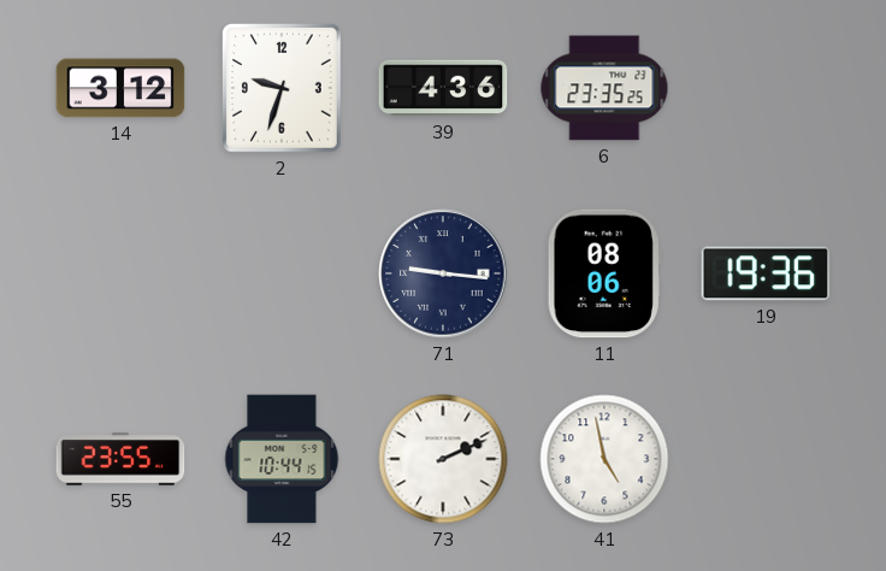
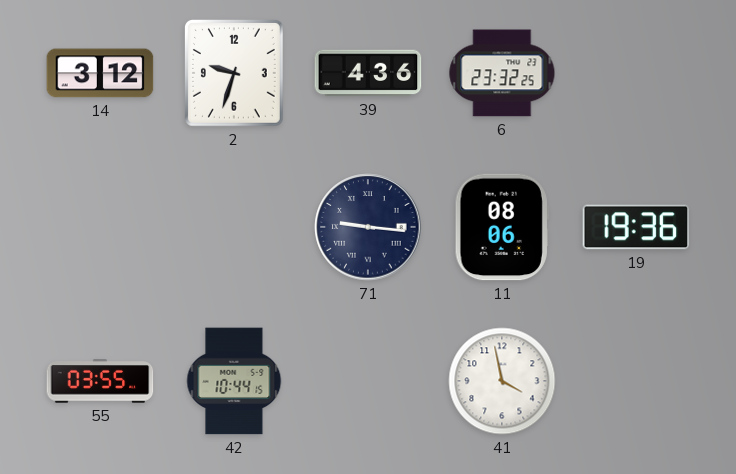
6: 23:35 -> 23:32 (502, 73)
55: 23:55 -> 03:55 (100, 381)
73: 2:11 -> none (443, 459)
41: 4:58 -> 3:58 (502, 381)
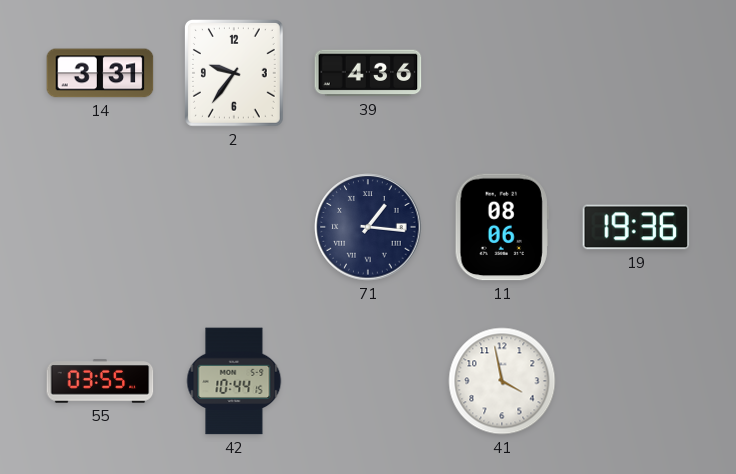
14: 3:12 -> 3:31 (100, 73)
2: 9:33 -> 9:36 (234, 74)
6: 23:32 -> none (502, 73)
71: 9:16 -> 1:16 (368, 227)
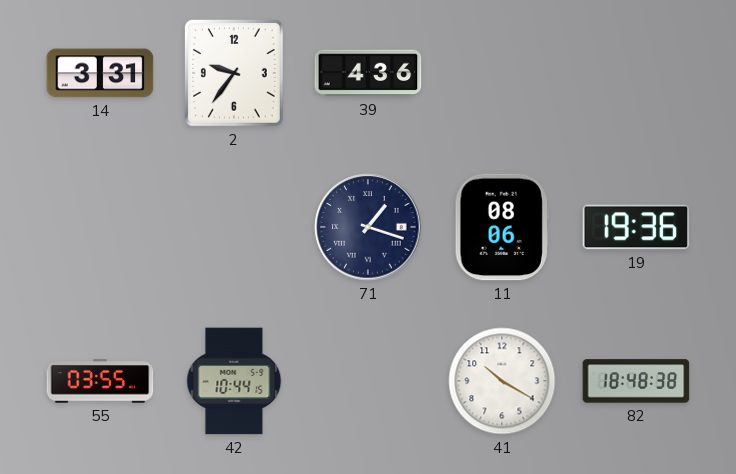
71: 1:16 -> 1:18 (368, 227)
41: 3:58 -> 10:20 (502, 381)
82: none -> 18:48 (636, 381)
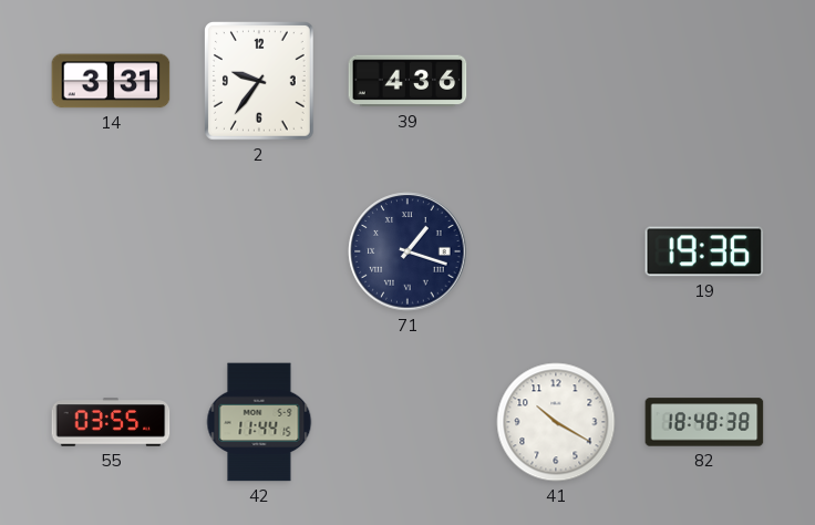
11: 08:06 -> none (502, 227)
42: 10:44 -> 11:44 (259, 422)
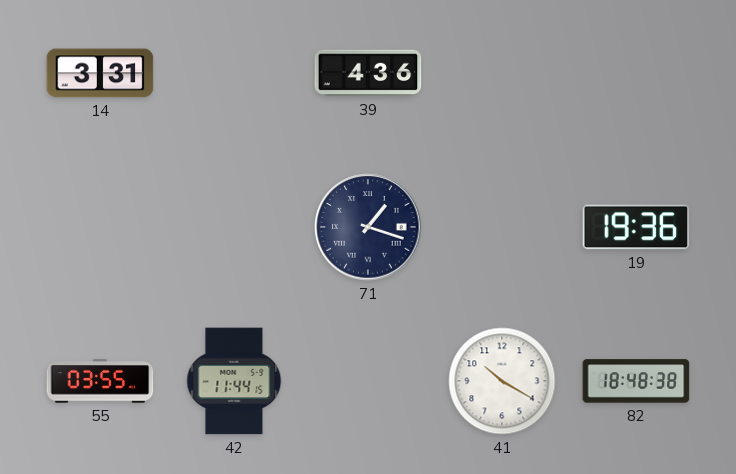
2: 9:36 -> none (259, 82)
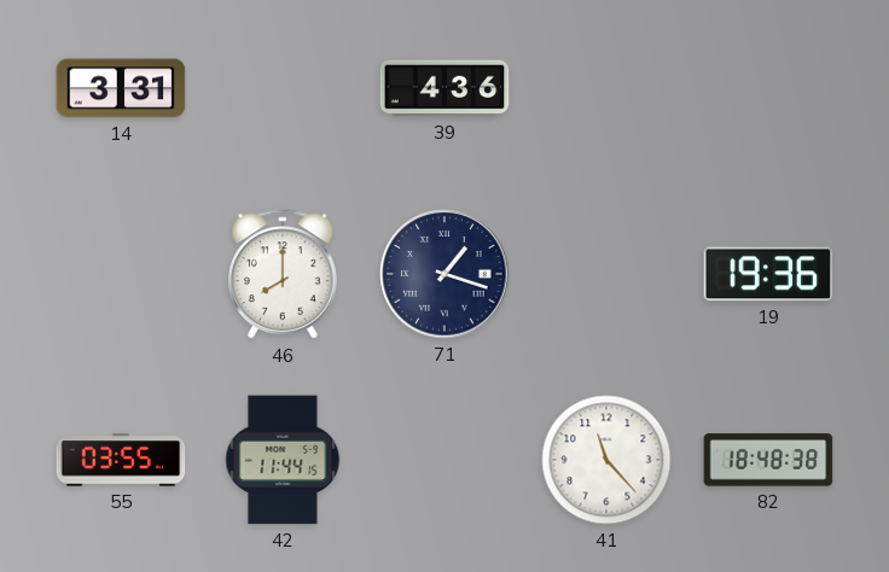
46: none -> 8:00 (284, 275)
41: 10:20 -> 11:23 (606, 460)
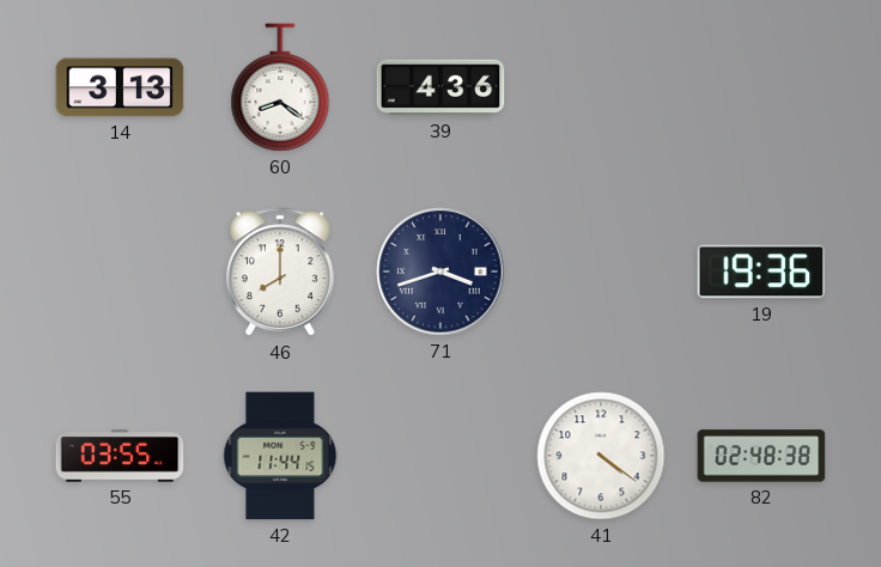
14: 3:31 -> 3:13 (120, 87)
60: none -> 8:21 (280, 87)
71: 1:18 -> 3:42 (440, 272)
41: 11:23 -> 4:21 (601, 456)
82: 18:48 -> 02:48 (761, 456)
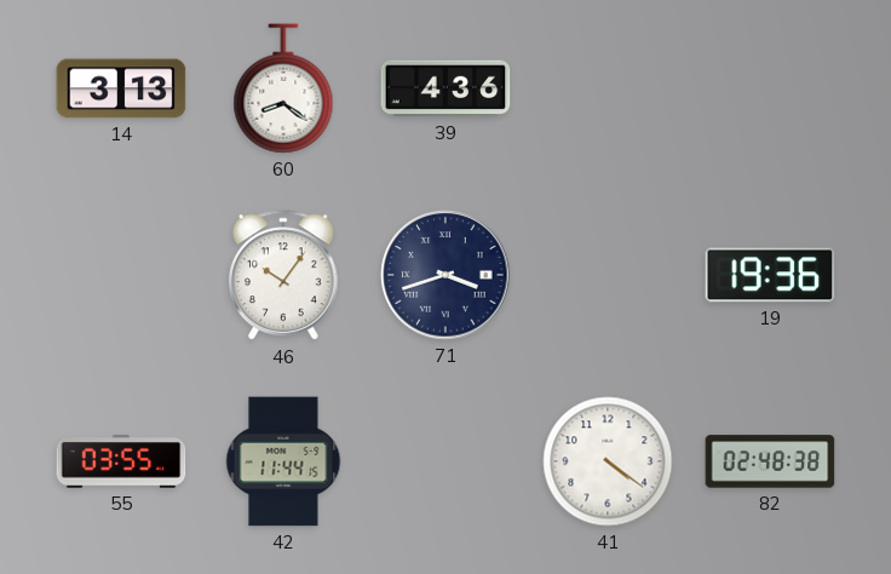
46: 8:00 -> 10:06 (284, 276)
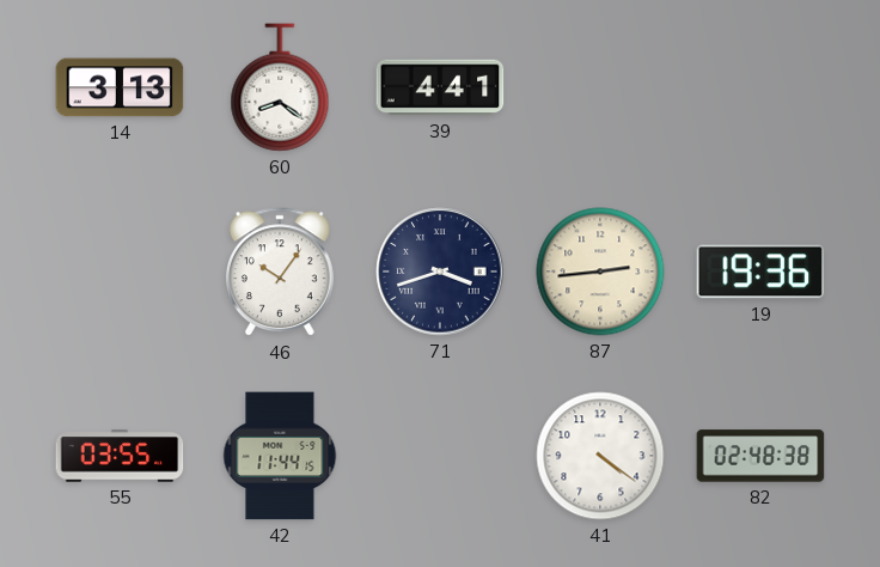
39: 4:36 -> 4:41 (440, 87)
87: none -> 2:44 (600, 272)
